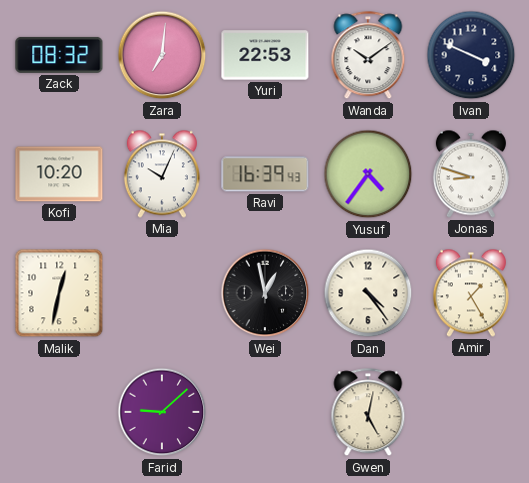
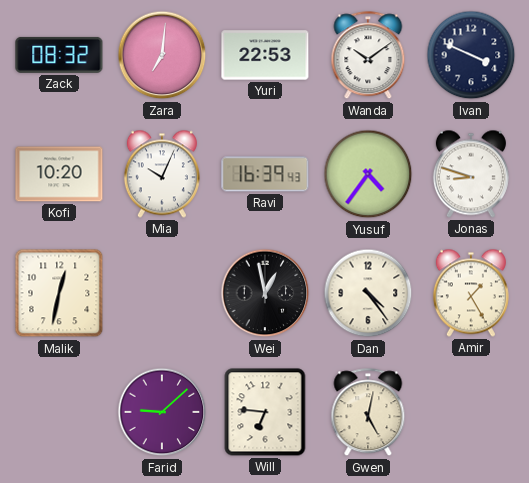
Will: none -> 6:46 (265, 412)
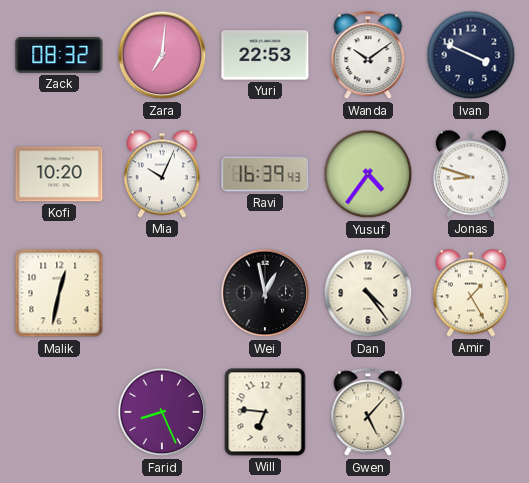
Farid: 9:08 -> 8:26 (162, 412)
Gwen: 5:02 -> 5:07 (368, 413)
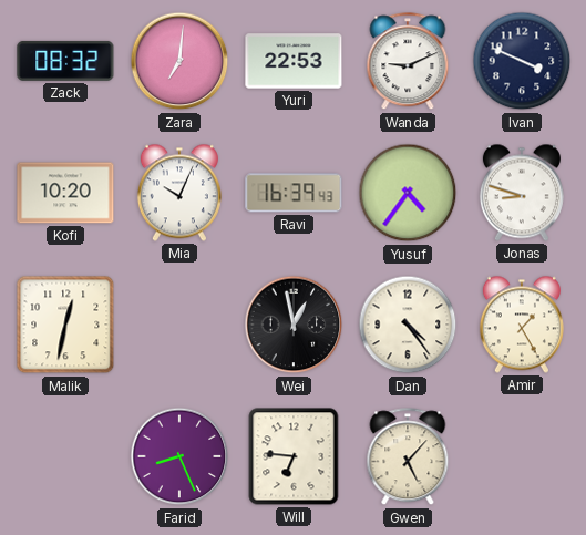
Wanda: 10:09 -> 9:11 (408, 62)
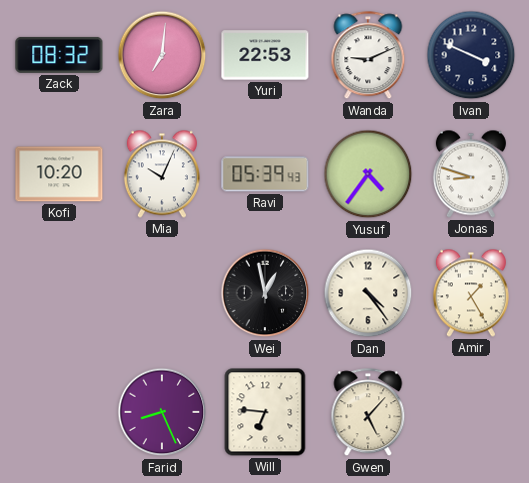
Ravi: 16:39 -> 05:39 (265, 174)
Malik: 12:32 -> none (65, 325)
